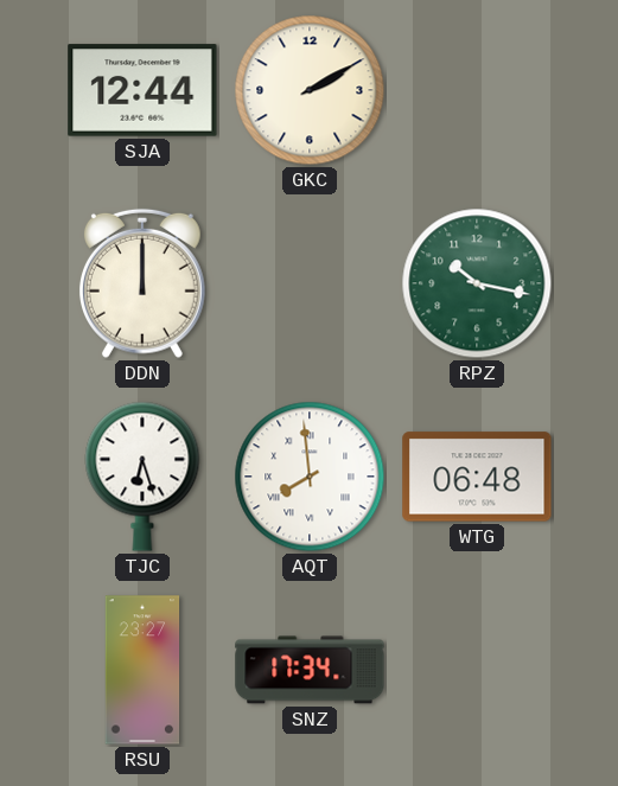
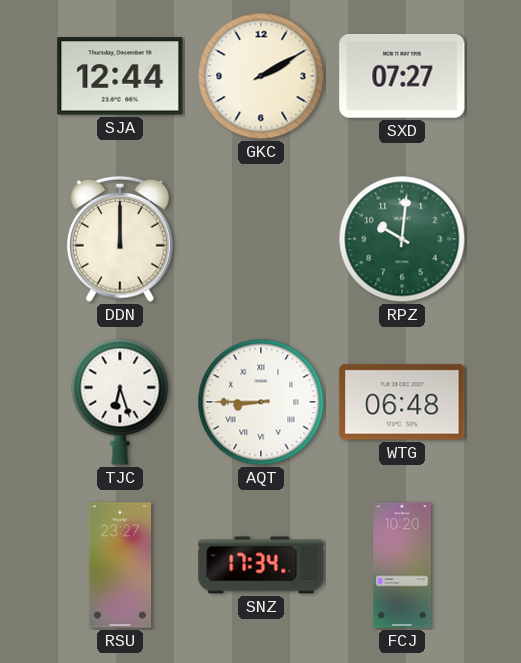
SXD: none -> 07:27 (402, 76)
RPZ: 10:17 -> 10:01 (402, 239)
AQT: 7:59 -> 8:45 (261, 402)
FCJ: none -> 10:20 (402, 565)
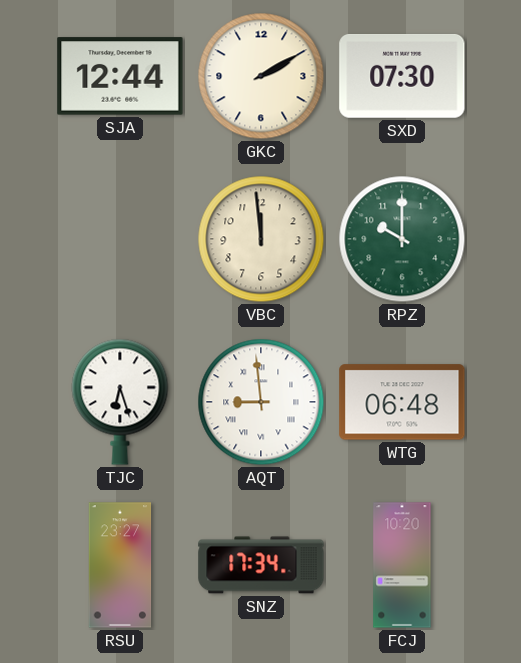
SXD: 07:27 -> 07:30 (402, 76)
DDN: 12:00 -> none (120, 239)
VBC: none -> 11:59 (261, 239)
RPZ: 10:01 -> 10:00 (402, 239)
AQT: 8:45 -> 8:59 (261, 402)
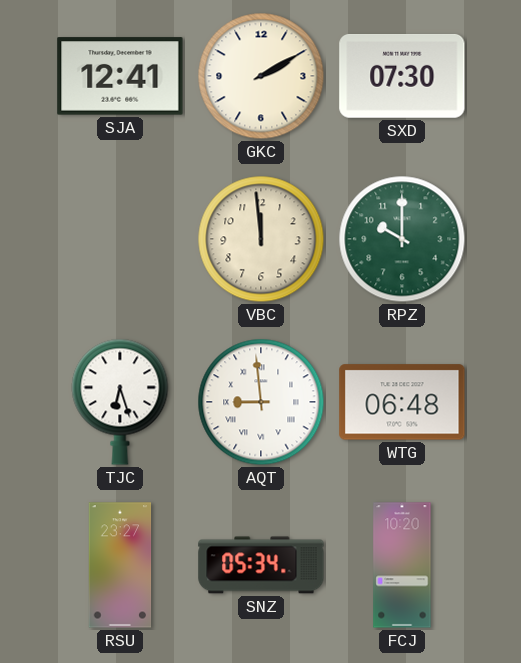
SJA: 12:44 -> 12:41 (120, 76)
SNZ: 17:34 -> 05:34 (261, 565)
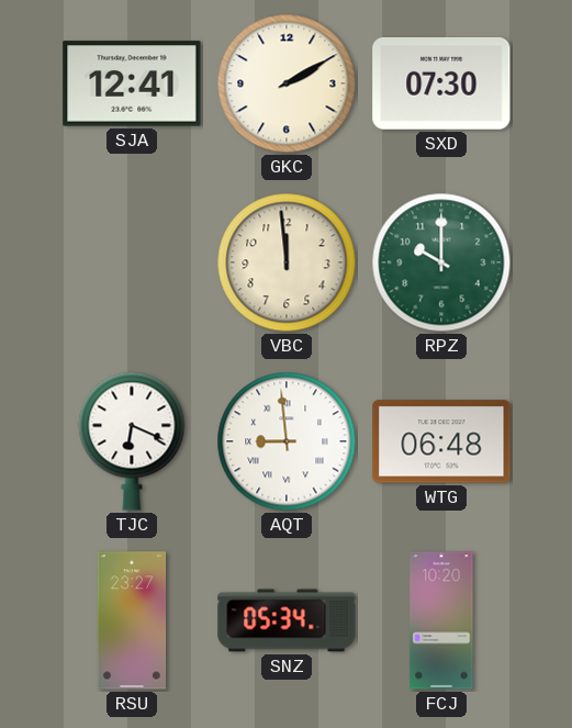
TJC: 6:27 -> 6:19 (132, 441)
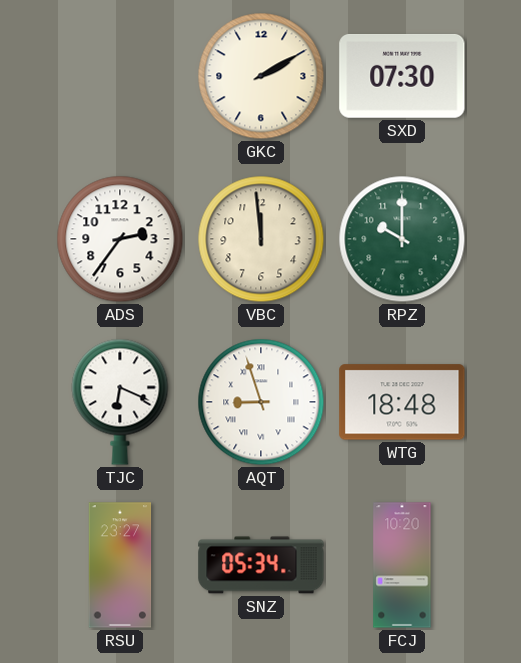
SJA: 12:41 -> none (132, 83)
ADS: none -> 2:36 (120, 239)
AQT: 8:59 -> 8:57 (261, 402)
WTG: 06:48 -> 18:48 (402, 402)
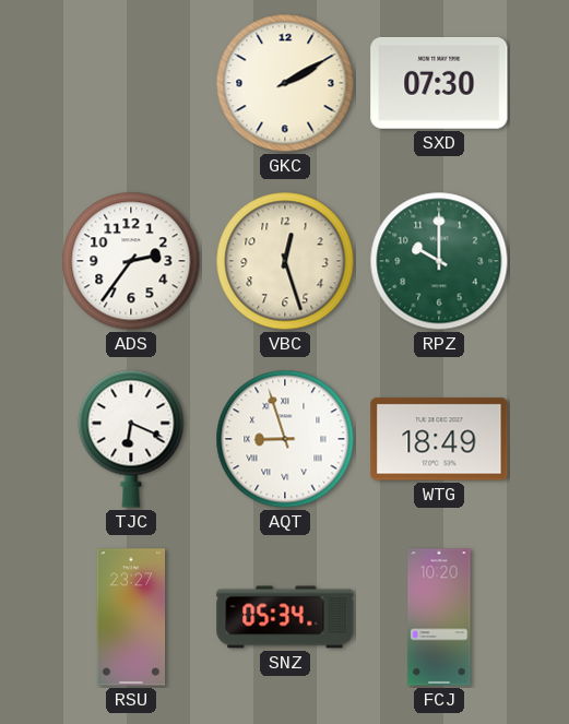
VBC: 11:59 -> 12:27 (285, 261)
WTG: 18:48 -> 18:49 (439, 439)
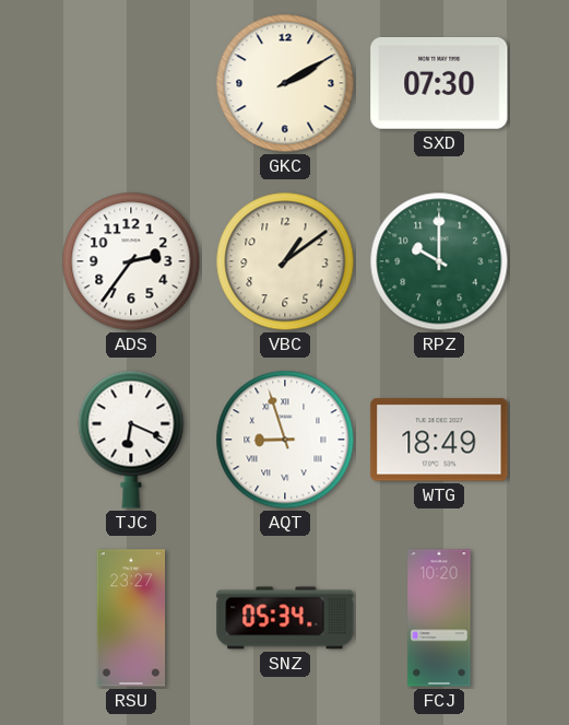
VBC: 12:27 -> 1:09 (285, 261)
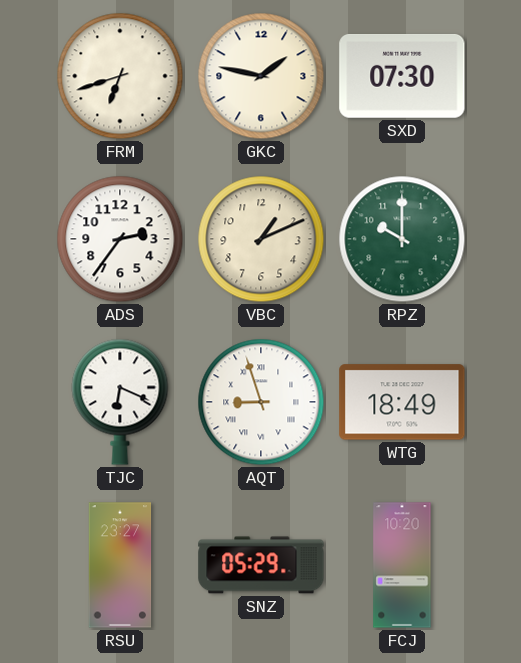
FRM: none -> 6:42 (120, 76)
GKC: 2:10 -> 1:47 (261, 76)
VBC: 1:09 -> 1:11 (261, 239)
SNZ: 05:34 -> 05:29 (261, 565)
